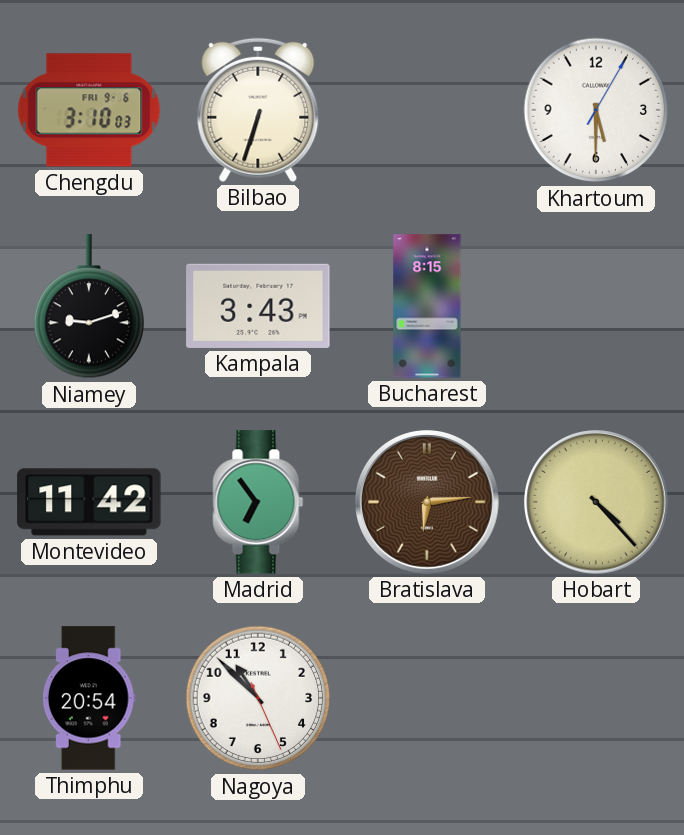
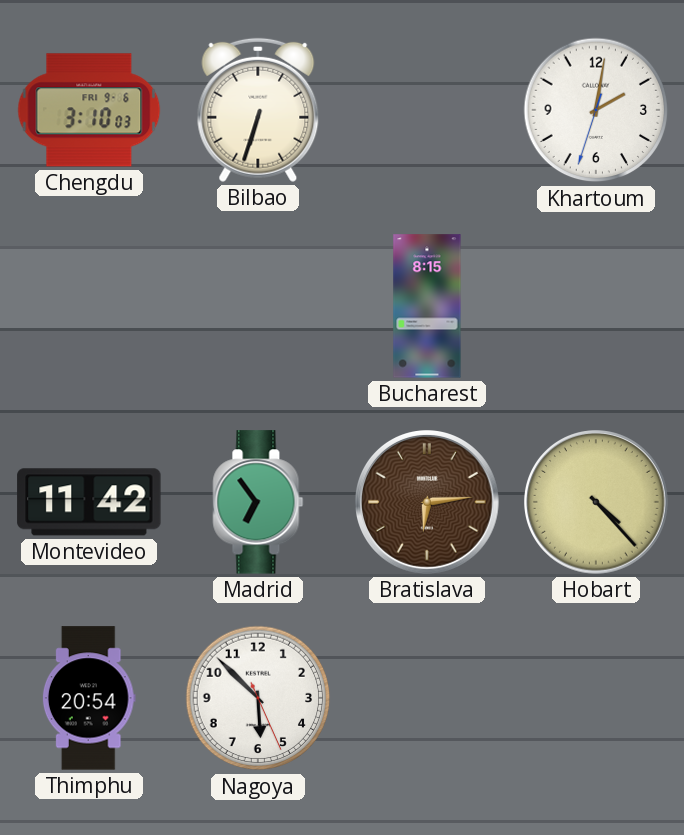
Khartoum: 5:30 -> 2:01 (596, 110)
Niamey: 9:12 -> none (88, 307)
Kampala: 3:43 -> none (258, 306)
Nagoya: 10:52 -> 5:52 (258, 698)
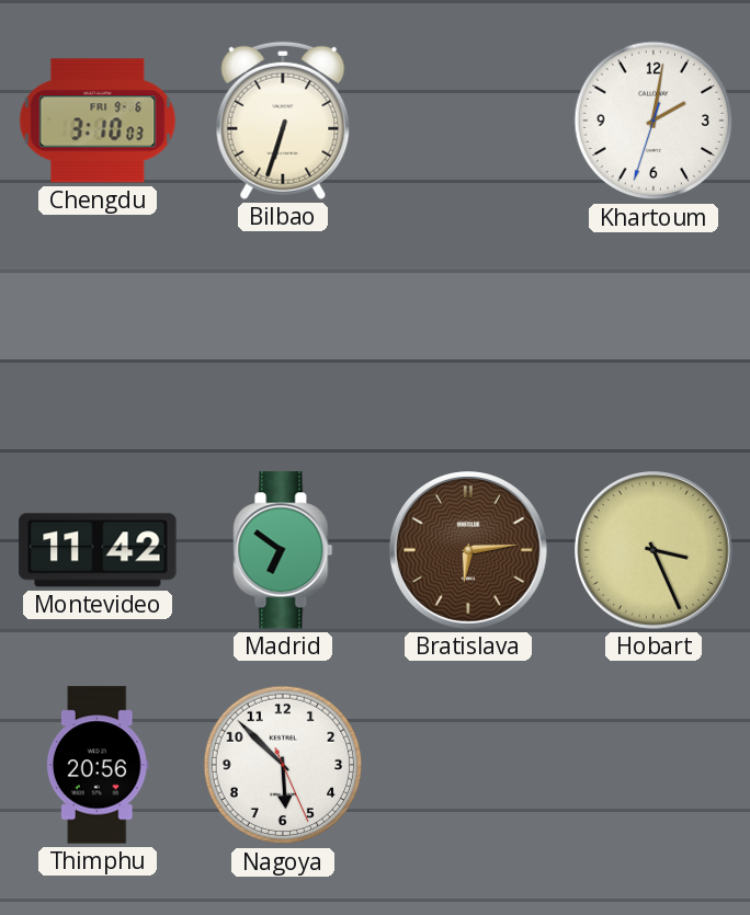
Bucharest: 8:15 -> none (427, 306)
Madrid: 6:54 -> 6:51 (283, 550)
Hobart: 4:23 -> 3:26 (655, 551)
Thimphu: 20:54 -> 20:56 (98, 765)
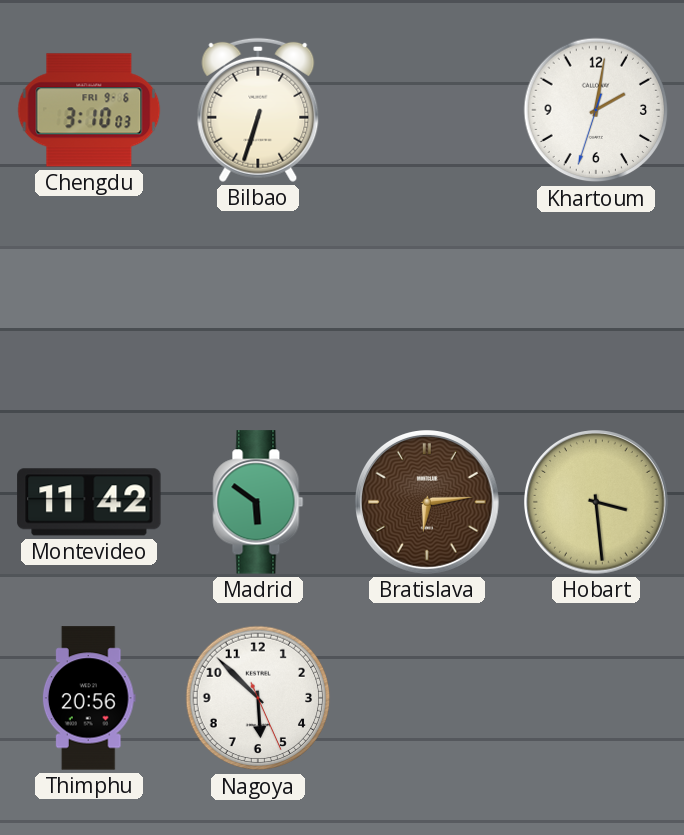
Madrid: 6:51 -> 5:51 (258, 502)
Hobart: 3:26 -> 3:29 (597, 503)
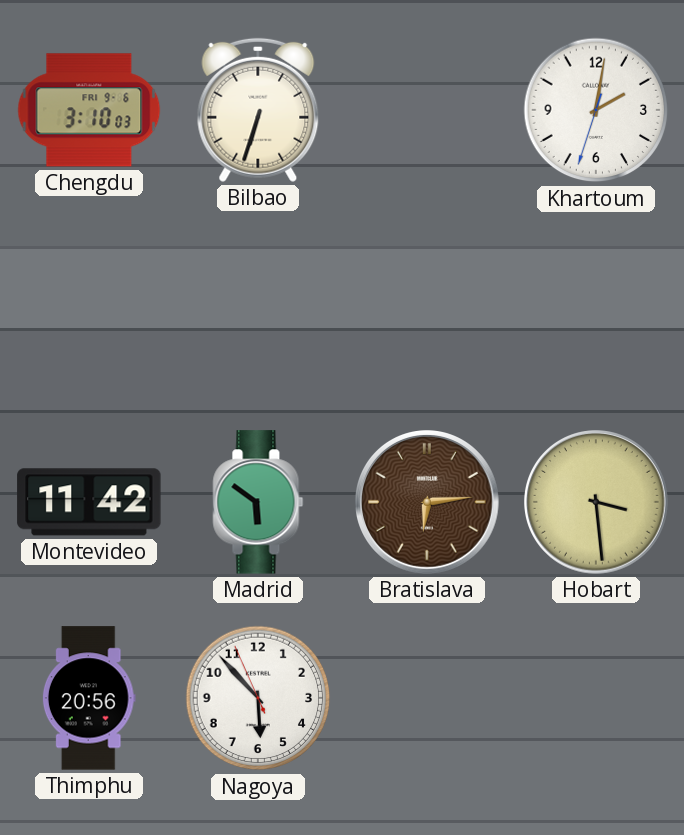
Nagoya: 5:52:26 -> 5:52:56 (258, 698)
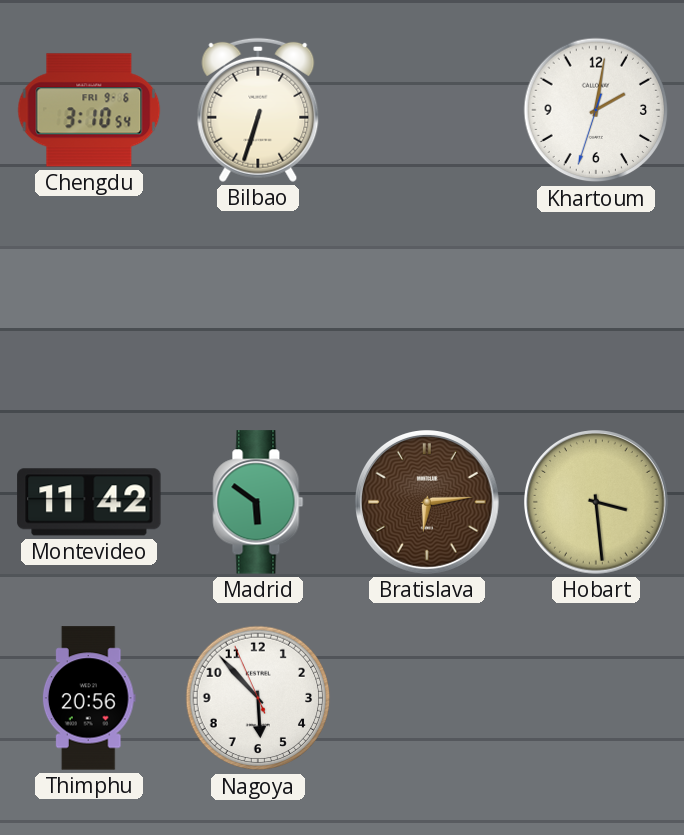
Chengdu: 3:10:03 -> 3:10:54 (89, 110)
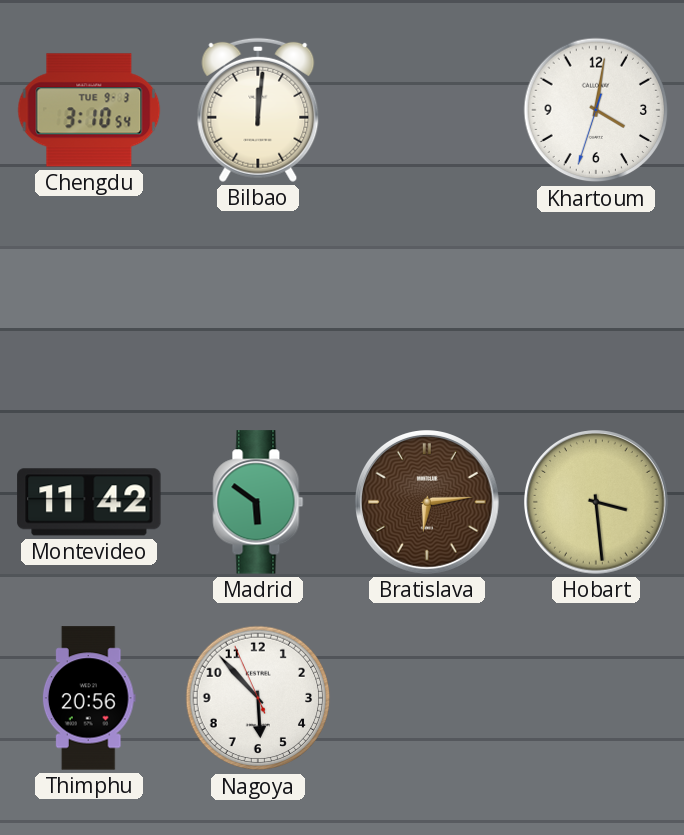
Chengdu date: FRI 9-6 -> TUE 9-3 (89, 110)
Bilbao: 6:33 -> 12:01 (258, 110)
Khartoum: 2:01 -> 4:01 (596, 110)
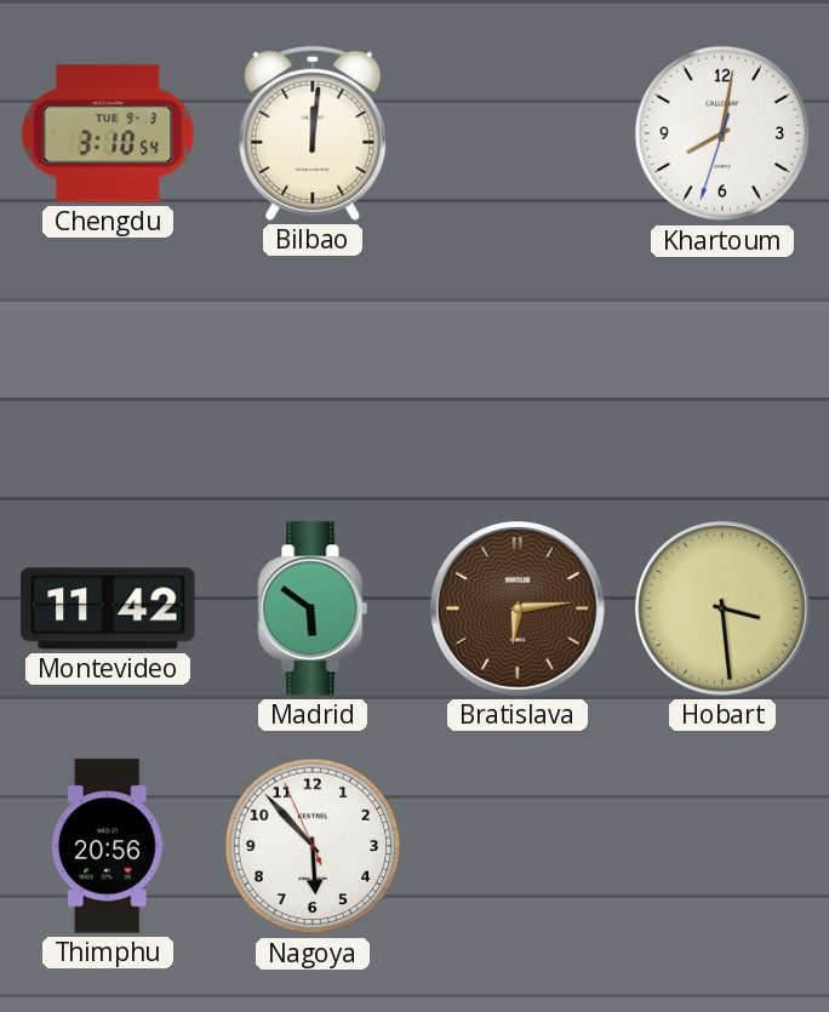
Khartoum: 4:01 -> 8:01 (722, 133)
